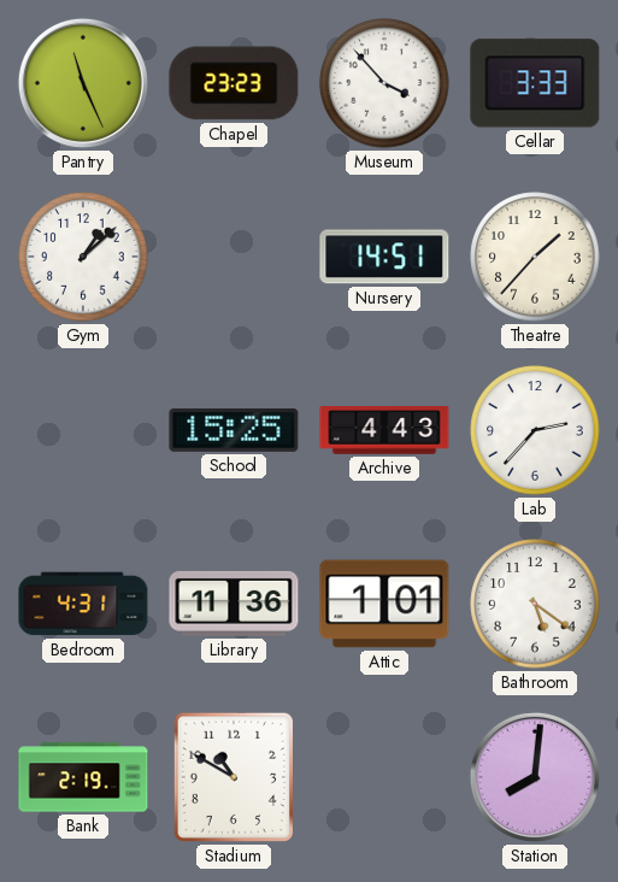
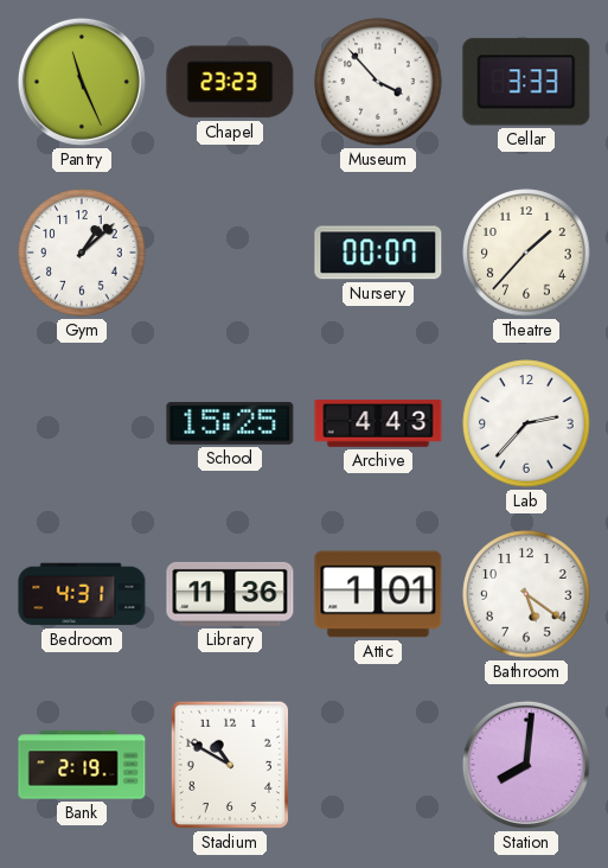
Nursery: 14:51 -> 00:07 (378, 253)
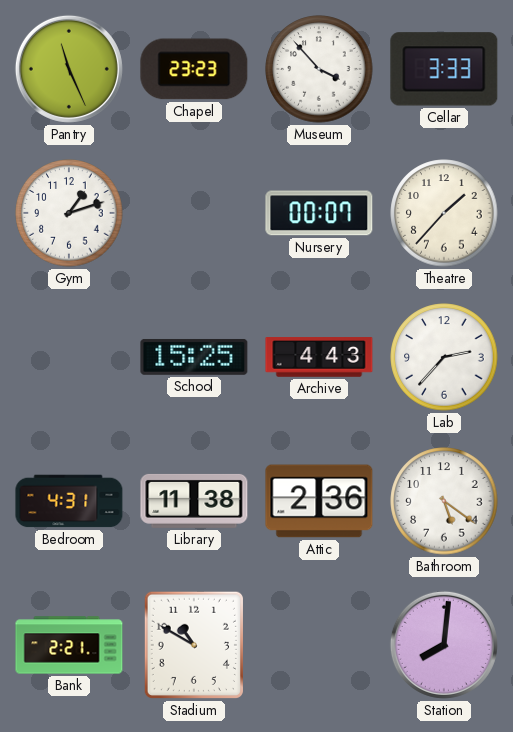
Gym: 1:08 -> 1:12 (69, 213)
Library: 11:36 -> 11:38 (194, 501)
Attic: 1:01 -> 2:36 (319, 501)
Bank: 2:19 -> 2:21 (69, 645)
